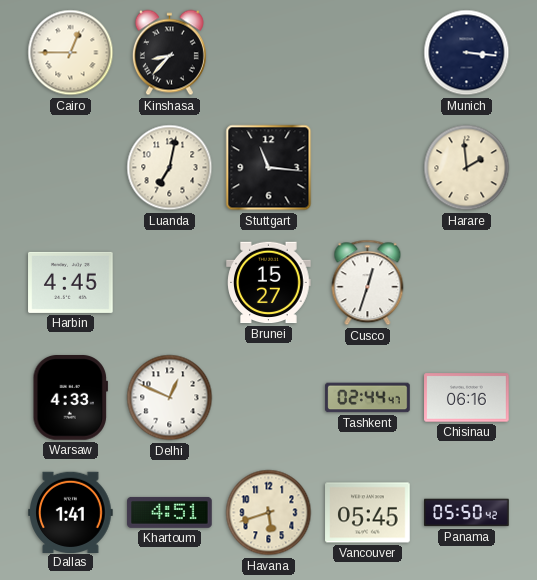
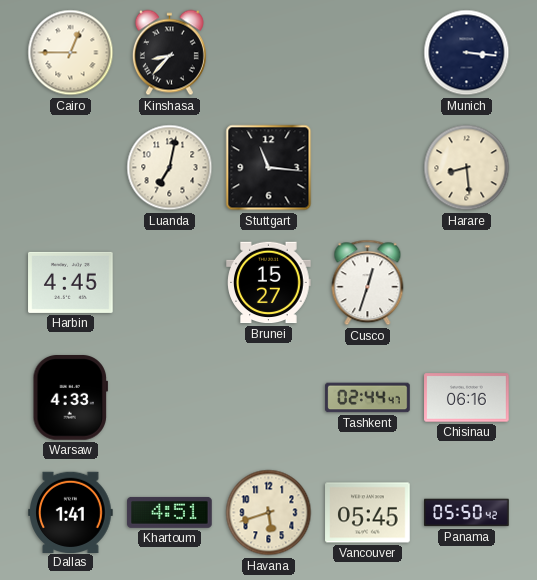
Harare: 1:59 -> 8:29 (467, 168)
Delhi: 12:49 -> none (170, 398)
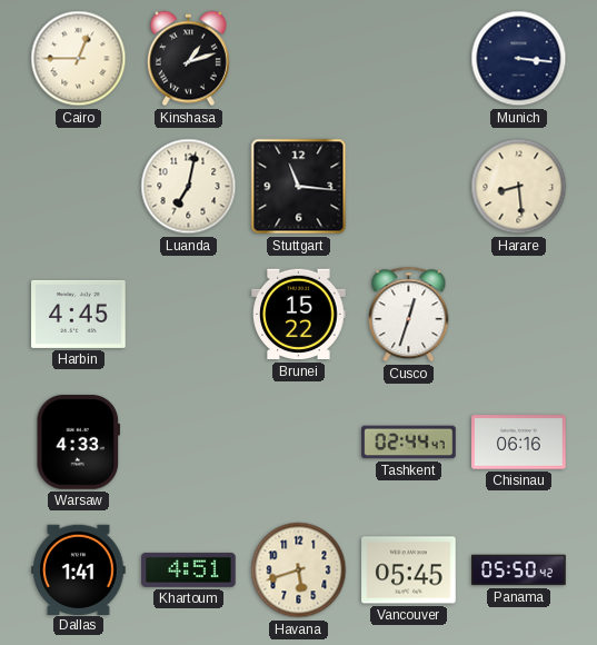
Kinshasa: 8:37 -> 1:12 (188, 59)
Brunei: 15:27 -> 15:22 (299, 315)
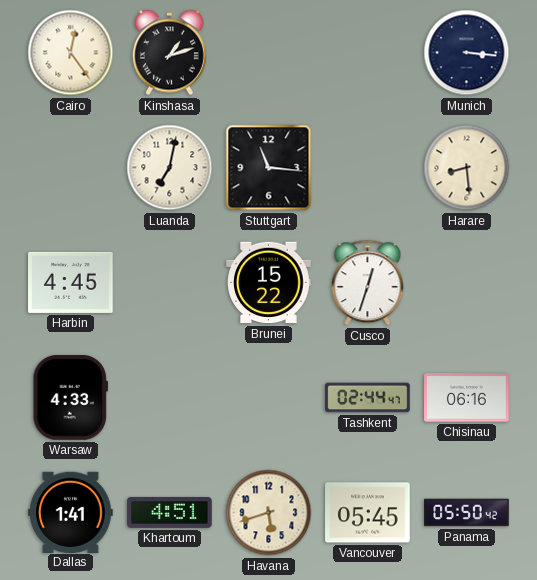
Cairo: 12:45 -> 12:24 (71, 53)
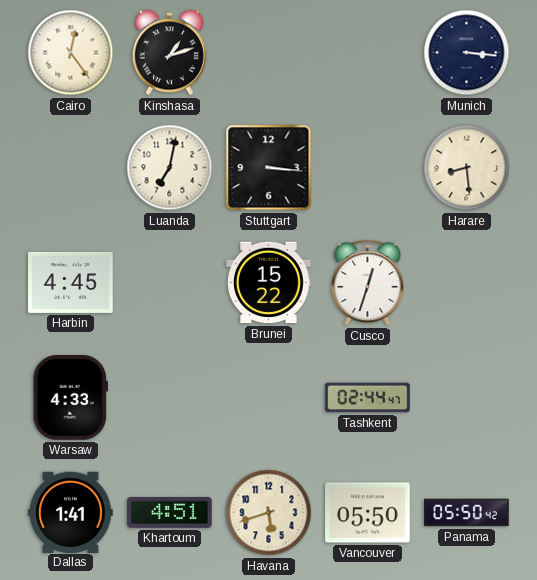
Stuttgart: 11:16 -> 3:16 (269, 168)
Chisinau: 06:16 -> none (467, 398)
Vancouver: 05:45 -> 05:50 (368, 513)
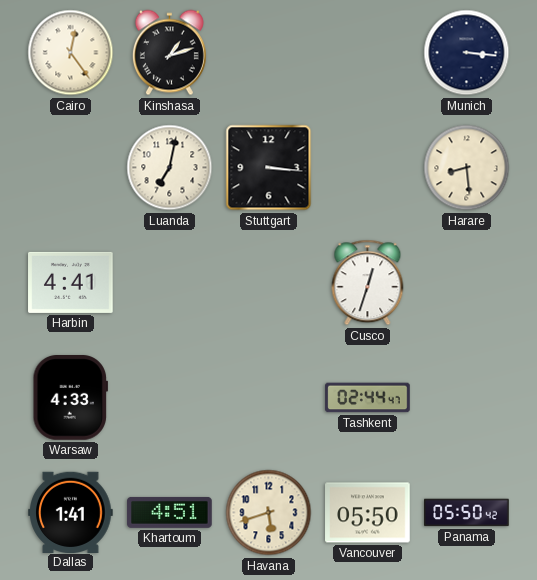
Harbin: 4:45 -> 4:41 (71, 282)
Brunei: 15:22 -> none (269, 283)
